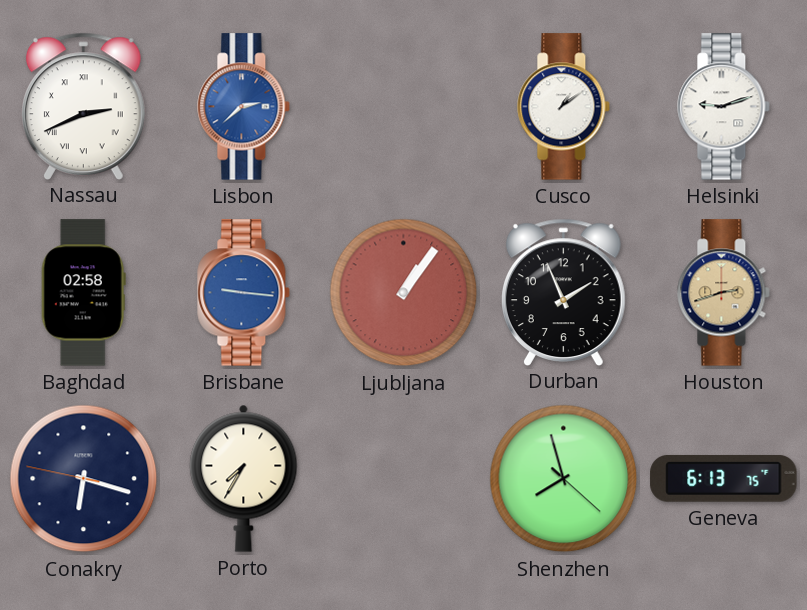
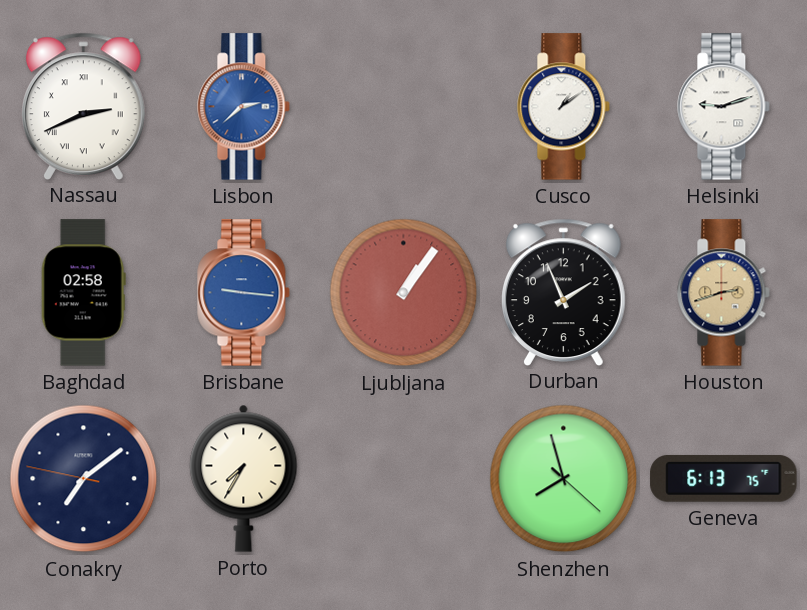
Conakry: 6:17 -> 7:08 (84, 479)
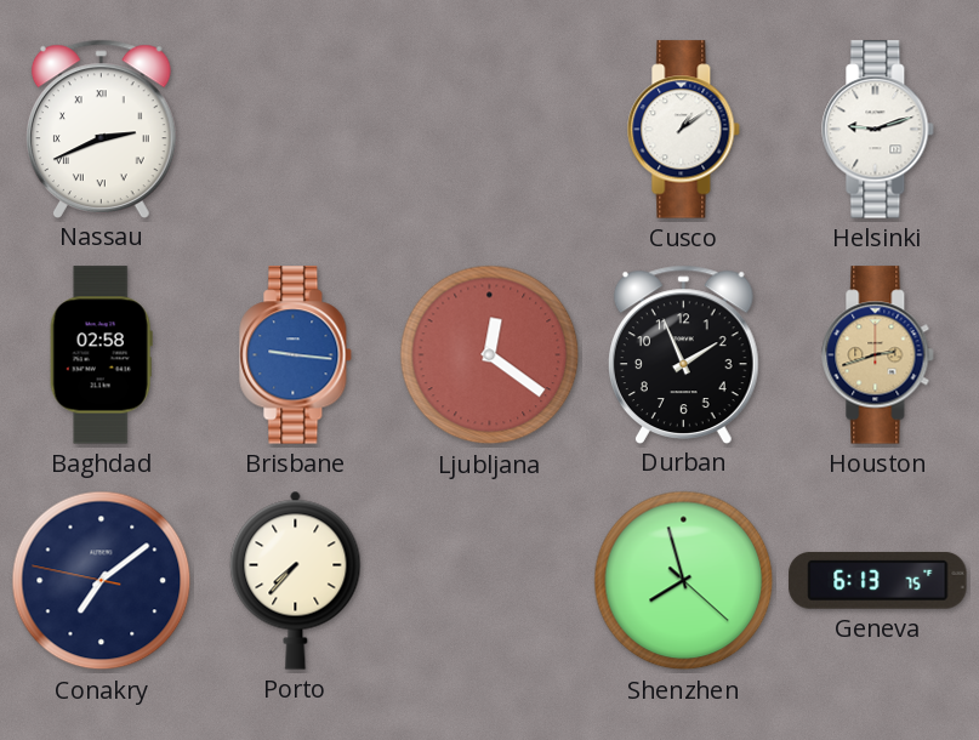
Lisbon: 2:38 -> none (244, 107)
Ljubljana: 1:06 -> 12:21 (490, 355)
Porto: 7:35 -> 7:37 (296, 580)
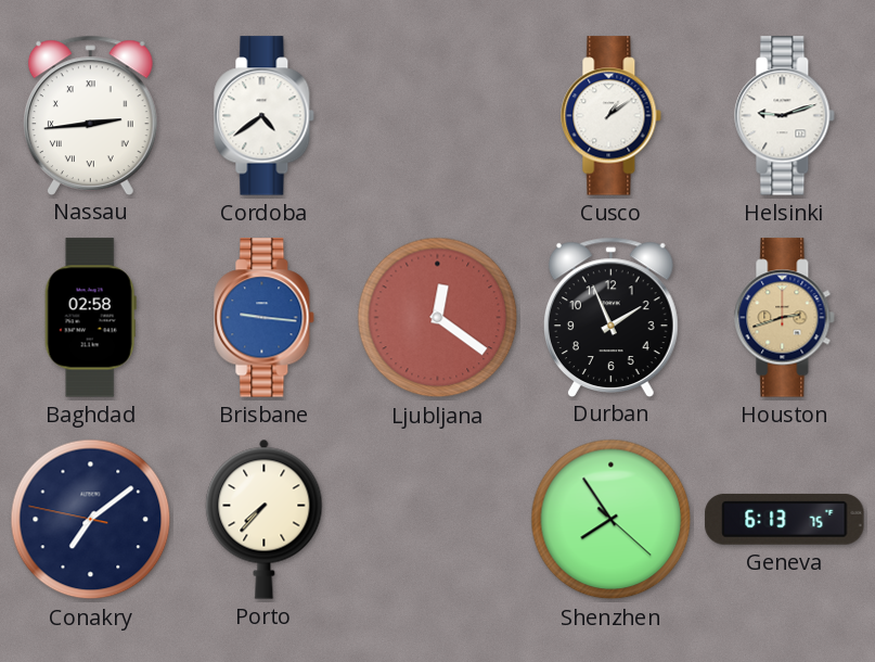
Nassau: 2:41 -> 2:44 (90, 115)
Cordoba: none -> 4:39 (265, 116)
Shenzhen: 7:57 -> 7:54 (612, 520)
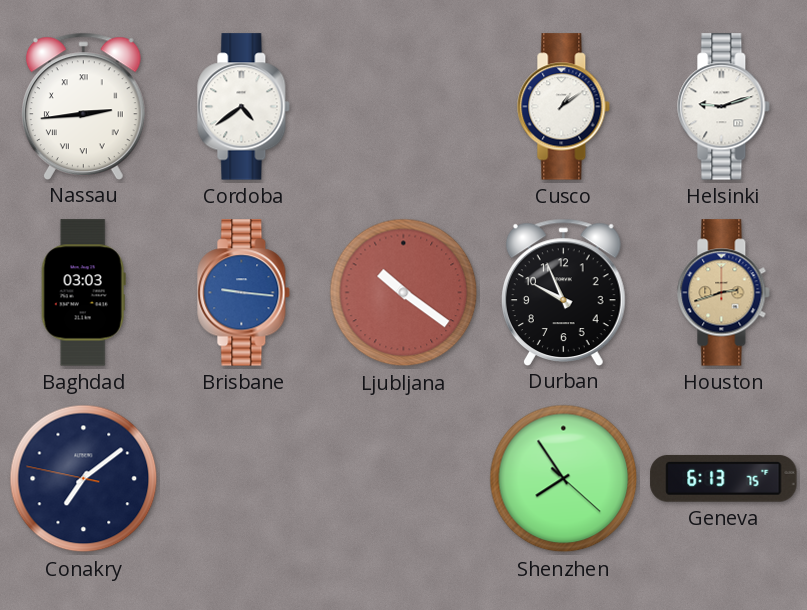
Baghdad: 02:58 -> 03:03 (83, 293)
Ljubljana: 12:21 -> 10:21 (404, 293)
Durban: 1:56 -> 9:56 (563, 292)
Porto: 7:37 -> none (265, 519)
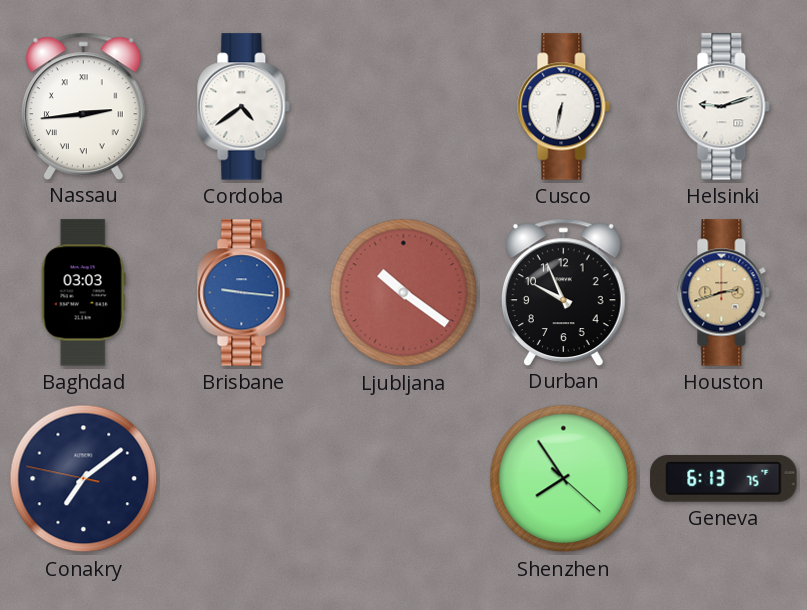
Cusco: 1:09 -> 6:32 (564, 107)
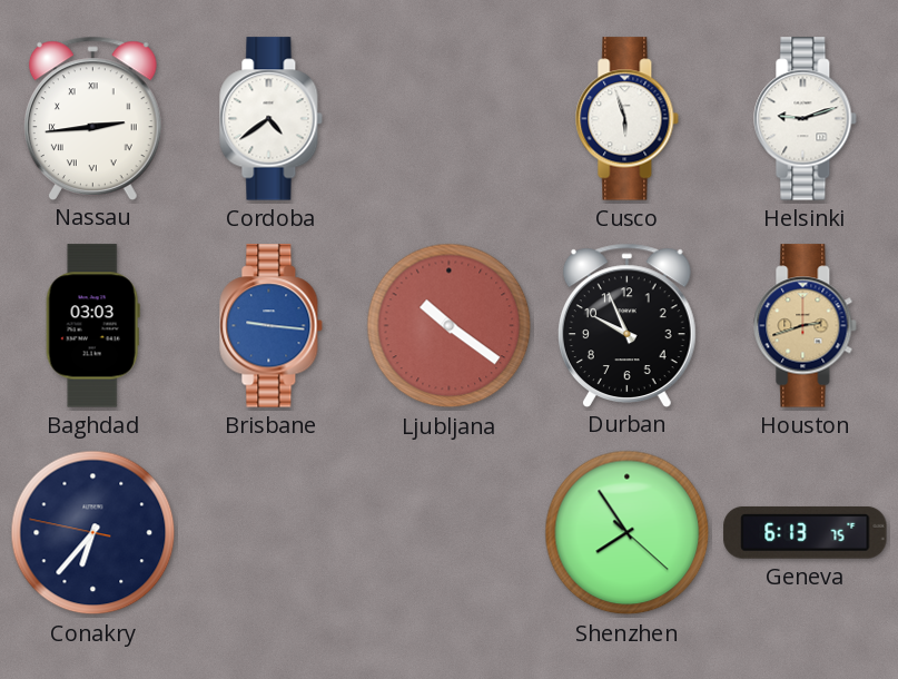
Cusco: 6:32 -> 5:57 (628, 119)
Conakry: 7:08 -> 6:36 (93, 533)
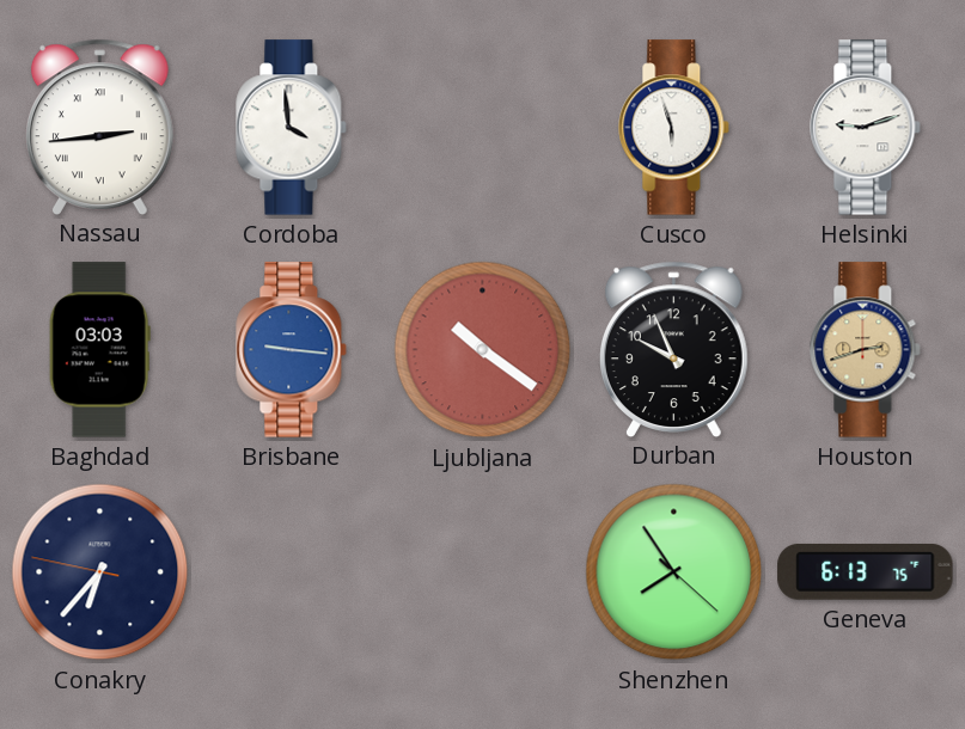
Cordoba: 4:39 -> 3:59 (292, 128)
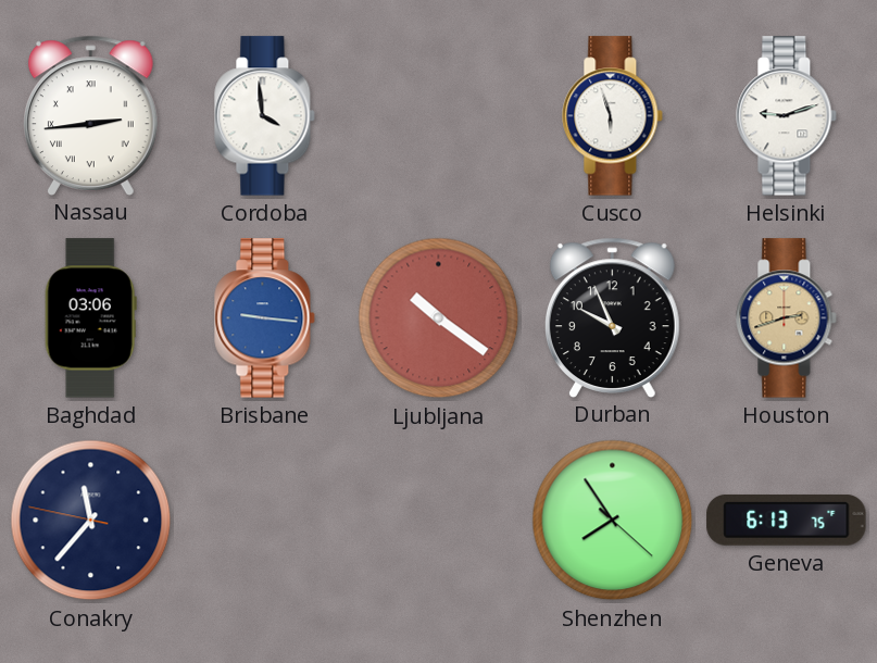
Baghdad: 03:03 -> 03:06 (90, 318)
Conakry: 6:36 -> 11:36 (91, 521)
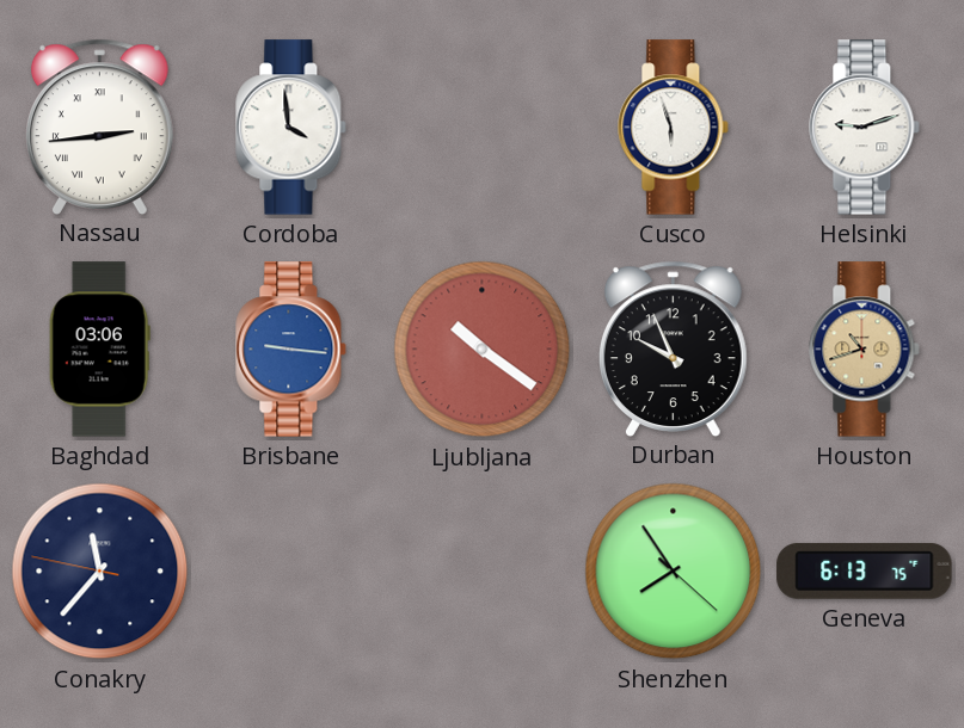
Houston: 2:42 -> 10:42 (865, 350)
